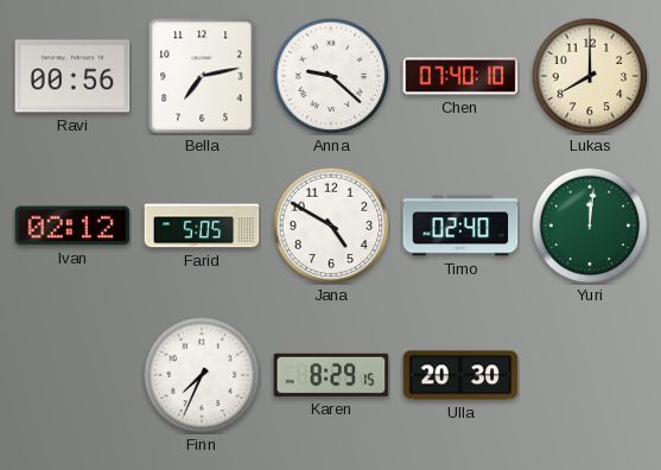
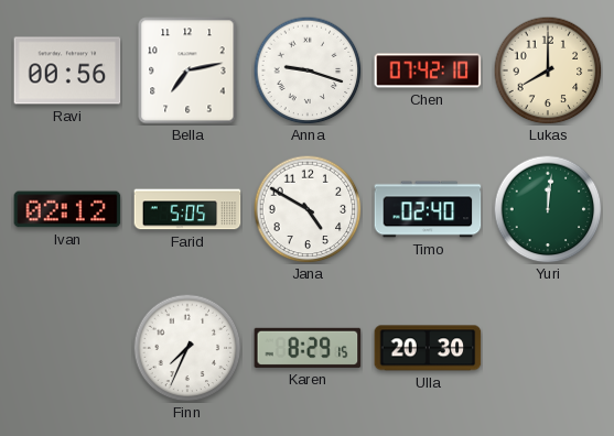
Anna: 9:22 -> 9:18 (308, 70)
Chen: 07:40 -> 07:42 (428, 70)
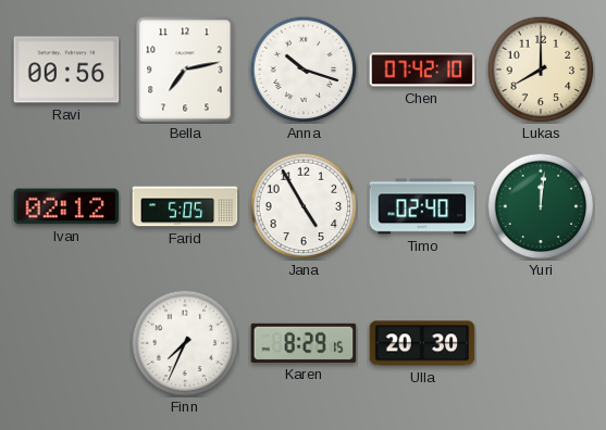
Anna: 9:18 -> 10:18 (304, 69)
Jana: 4:50 -> 4:55 (304, 206)
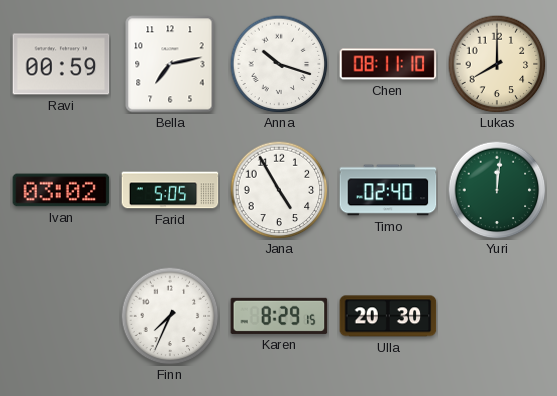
Ravi: 00:56 -> 00:59 (61, 64)
Chen: 07:42 -> 08:11 (388, 64)
Ivan: 02:12 -> 03:02 (61, 190)
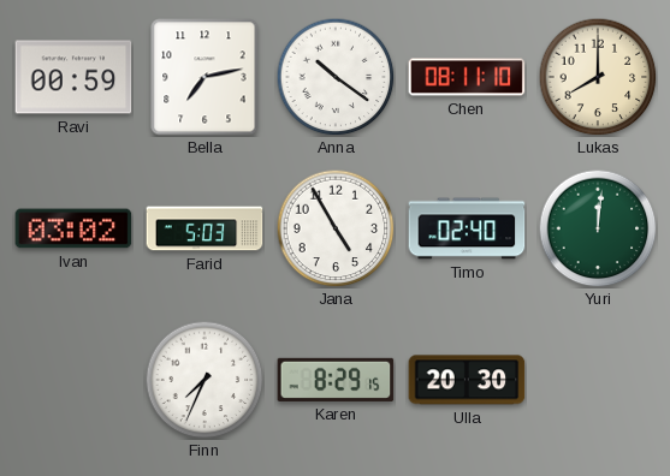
Anna: 10:18 -> 10:21 (336, 77)
Farid: 5:05 -> 5:03 (204, 228)
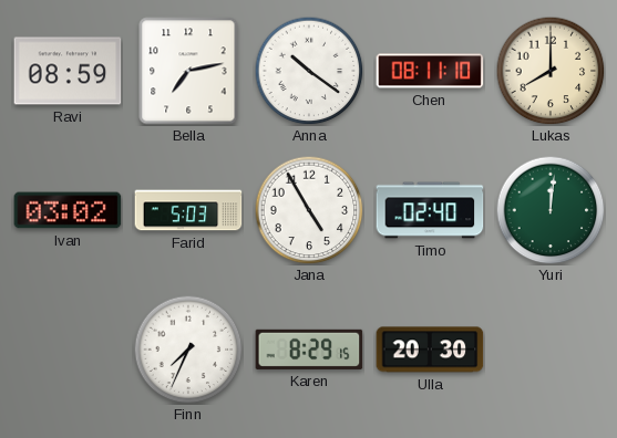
Ravi: 00:59 -> 08:59 (68, 71)
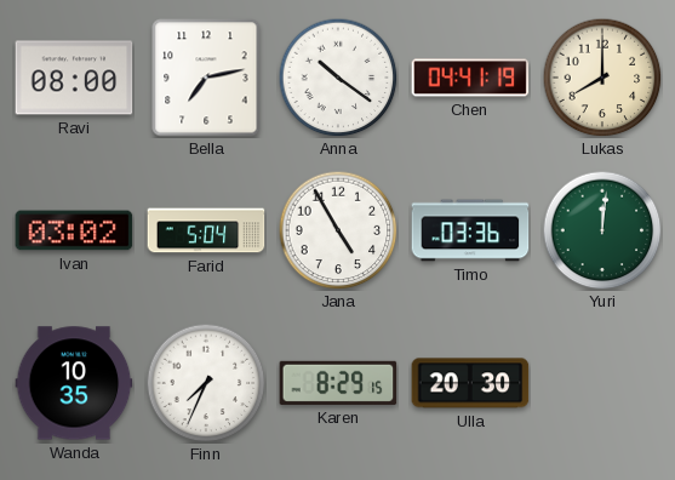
Ravi: 08:59 -> 08:00 (74, 78)
Chen: 08:11 -> 04:41 (470, 78)
Farid: 5:03 -> 5:04 (206, 230)
Timo: 02:40 -> 03:36 (470, 230)
Wanda: none -> 10:35 (74, 383)
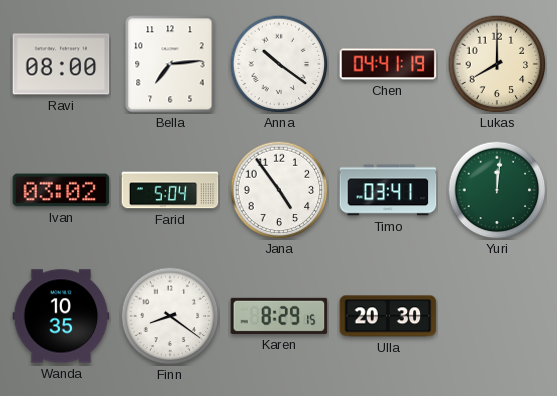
Bella: 7:13 -> 7:14 (170, 64)
Jana: 4:55 -> 4:54 (279, 190)
Timo: 03:36 -> 03:41 (388, 190)
Finn: 7:34 -> 8:21 (170, 316)
